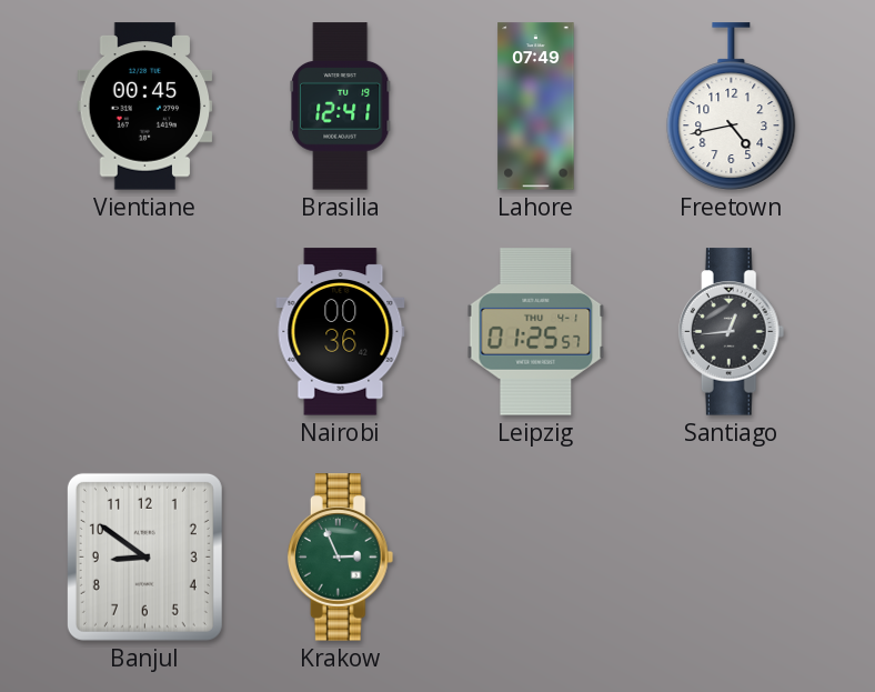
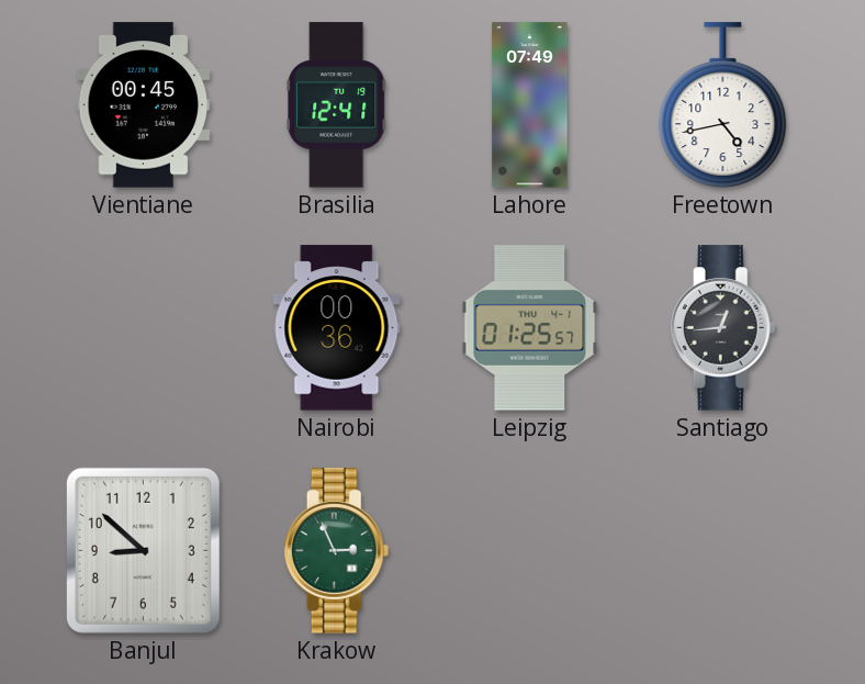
Banjul: 8:51 -> 8:52 (143, 550)
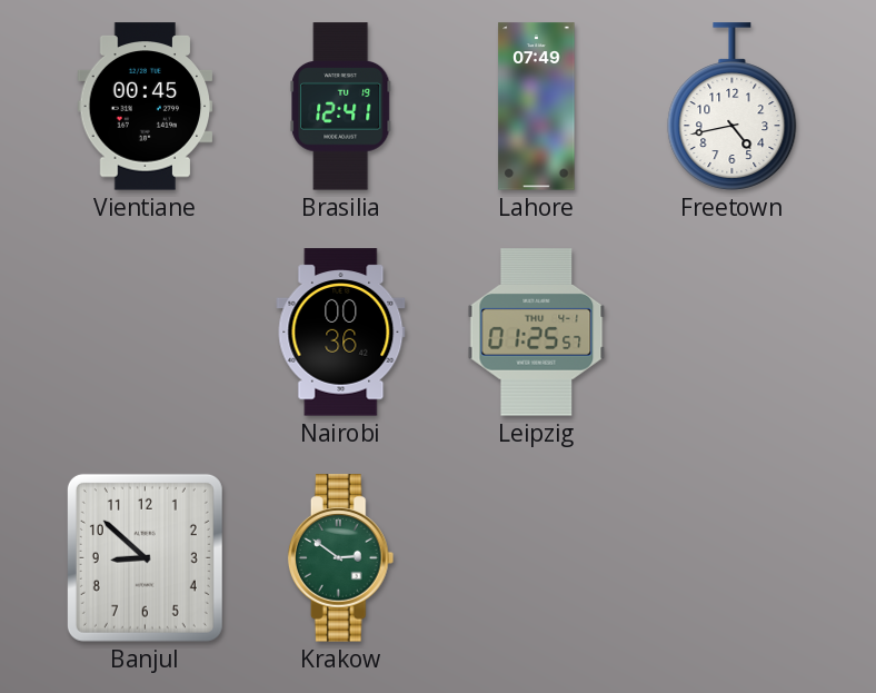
Santiago: 12:44 -> none (723, 328)
Krakow: 2:56 -> 2:51 (341, 558)
